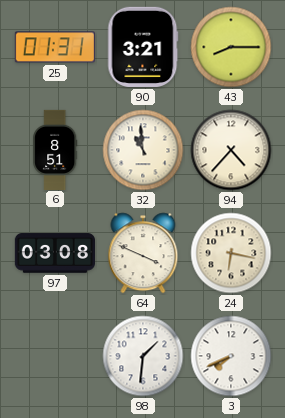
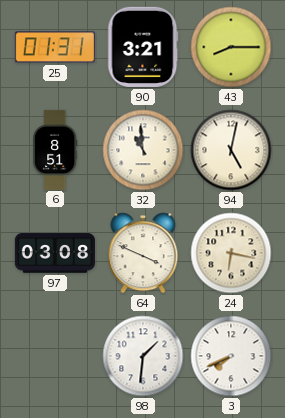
94: 4:37 -> 5:02 (231, 150)
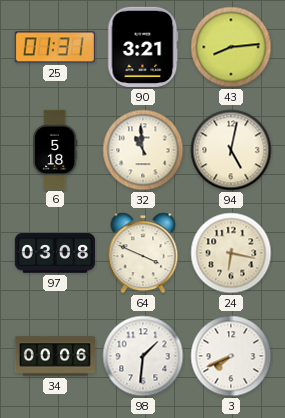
43: 8:15 -> 8:14 (231, 47)
6: 8:51 -> 5:18 (55, 149)
34: none -> 00:06 (54, 356)
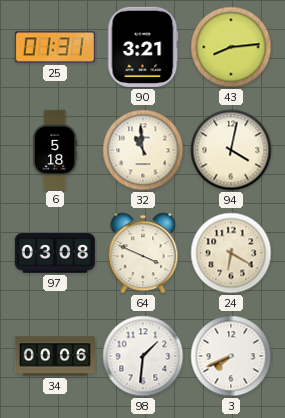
94: 5:02 -> 4:02 (231, 150)
24: 6:17 -> 6:20 (231, 253)
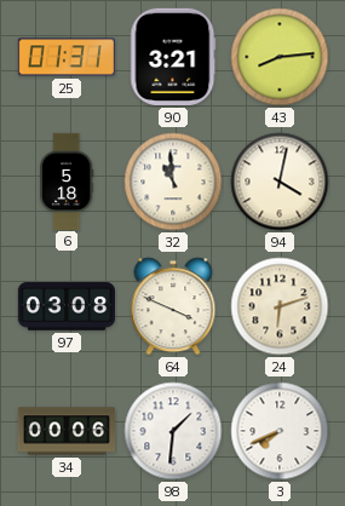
24: 6:20 -> 6:12 (280, 306)
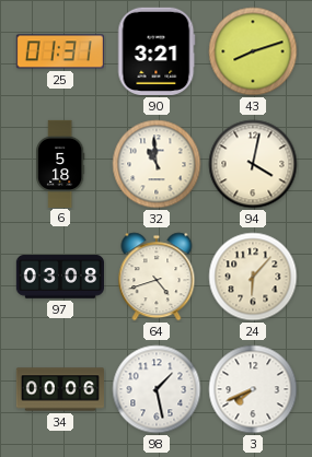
43: 8:14 -> 8:12 (253, 51)
64: 3:49 -> 4:42 (157, 277)
24: 6:12 -> 6:07 (253, 277)
98: 1:31 -> 1:28 (157, 389)
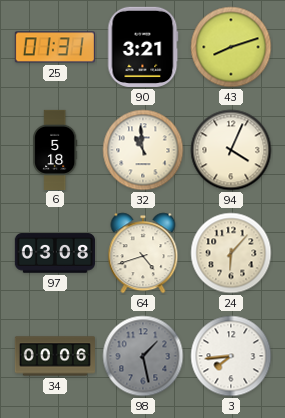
94: 4:02 -> 4:04 (231, 150)
98 dial: white -> grey (143, 356)
3: 7:41 -> 7:44 (231, 356)
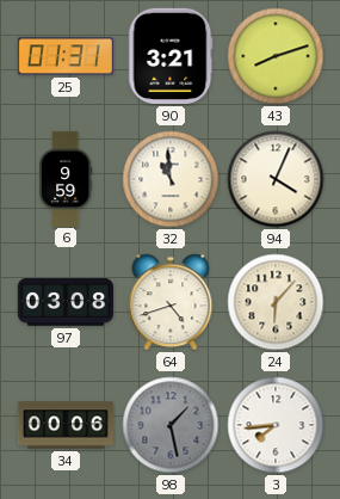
6: 5:18 -> 9:59 (66, 178)
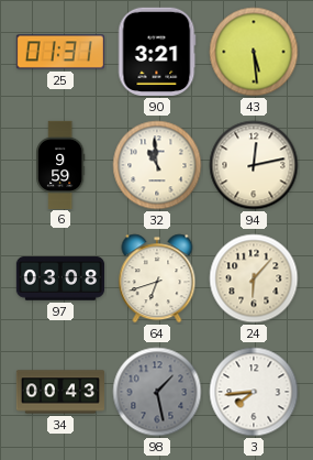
43: 8:12 -> 5:29 (254, 52)
94: 4:04 -> 12:13 (254, 165)
64: 4:42 -> 6:42 (157, 278)
34: 00:06 -> 00:43 (59, 392)
